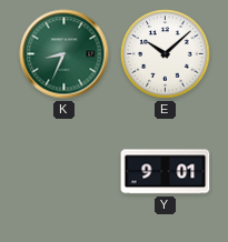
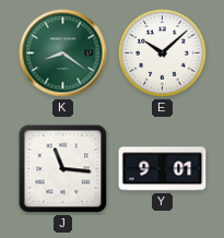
K: 8:34 -> 8:21 (63, 53)
J: none -> 11:16 (63, 169)
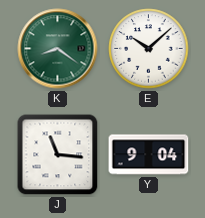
Y: 9:01 -> 9:04 (149, 155)
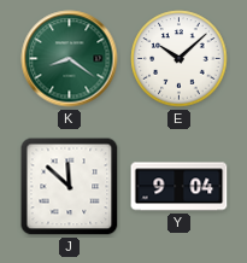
J: 11:16 -> 11:52 (70, 187)
